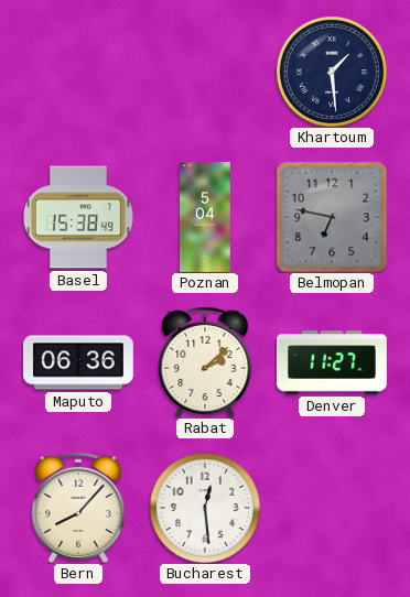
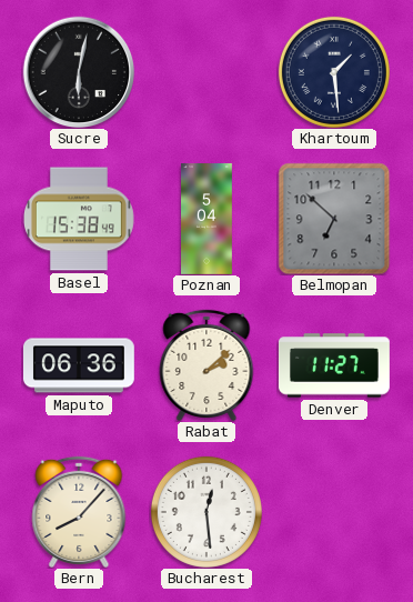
Sucre: none -> 6:02 (79, 72)
Belmopan: 6:47 -> 6:52 (334, 219)
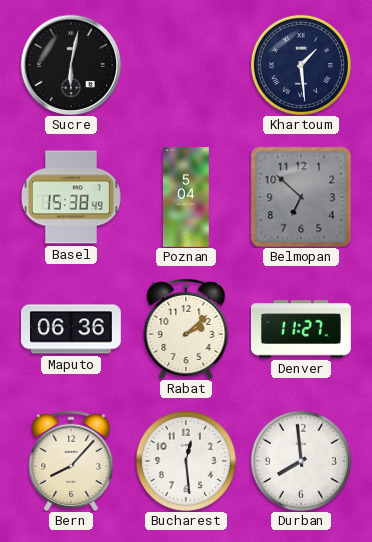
Durban: none -> 7:59 (301, 461)
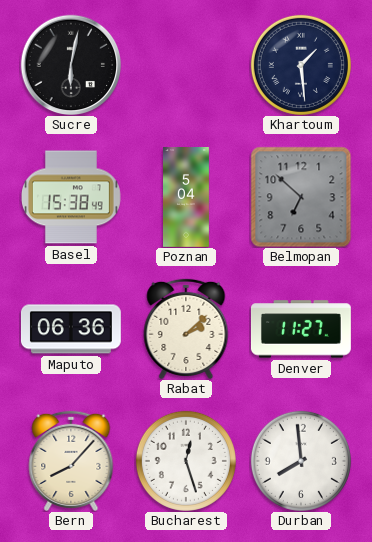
Bucharest: 12:29 -> 12:27 (186, 461)
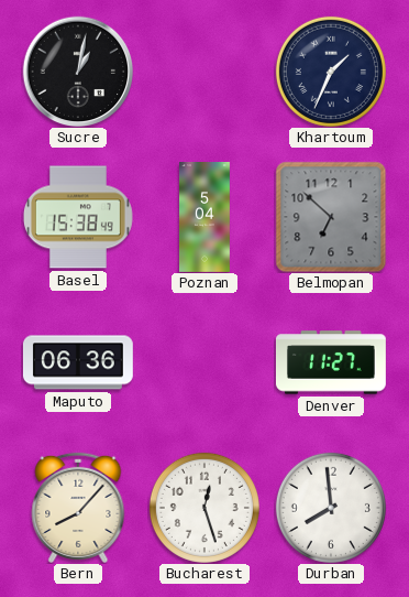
Sucre: 6:02 -> 1:02 (78, 72)
Khartoum: 1:29 -> 1:34 (331, 72)
Rabat: 2:08 -> none (186, 329)
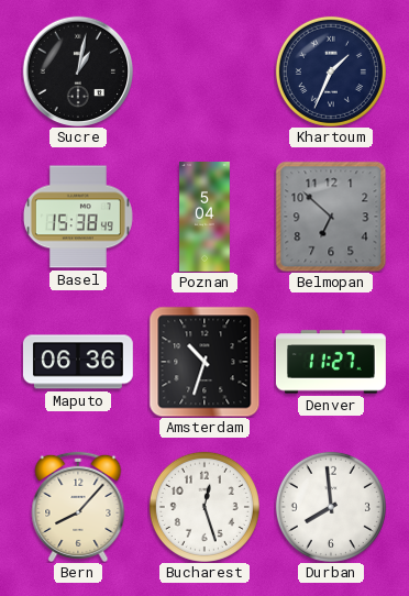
Amsterdam: none -> 10:33 (204, 362)
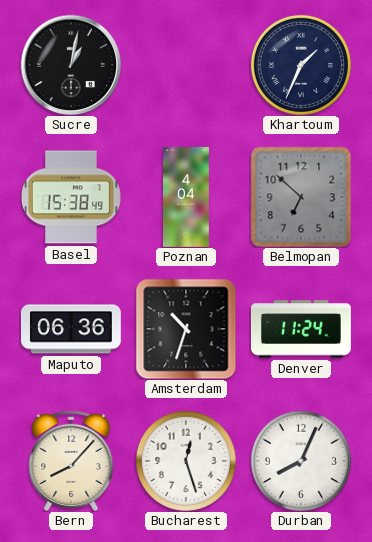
Poznan: 5:04 -> 4:04 (187, 198)
Denver: 11:27 -> 11:24 (301, 329)
Durban: 7:59 -> 8:04 (301, 461)
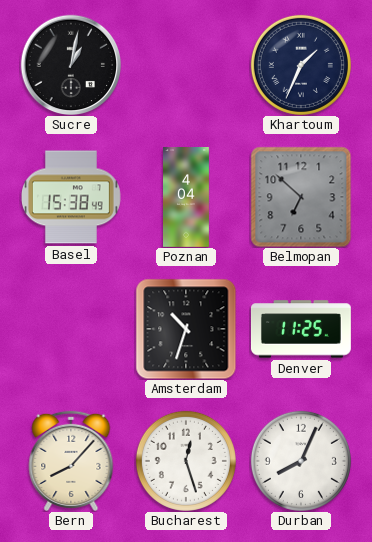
Maputo: 06:36 -> none (71, 329)
Denver: 11:24 -> 11:25 (301, 329)
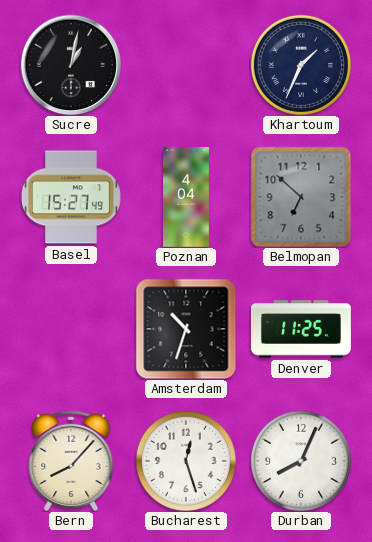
Basel: 15:38 -> 15:27 (71, 197)
